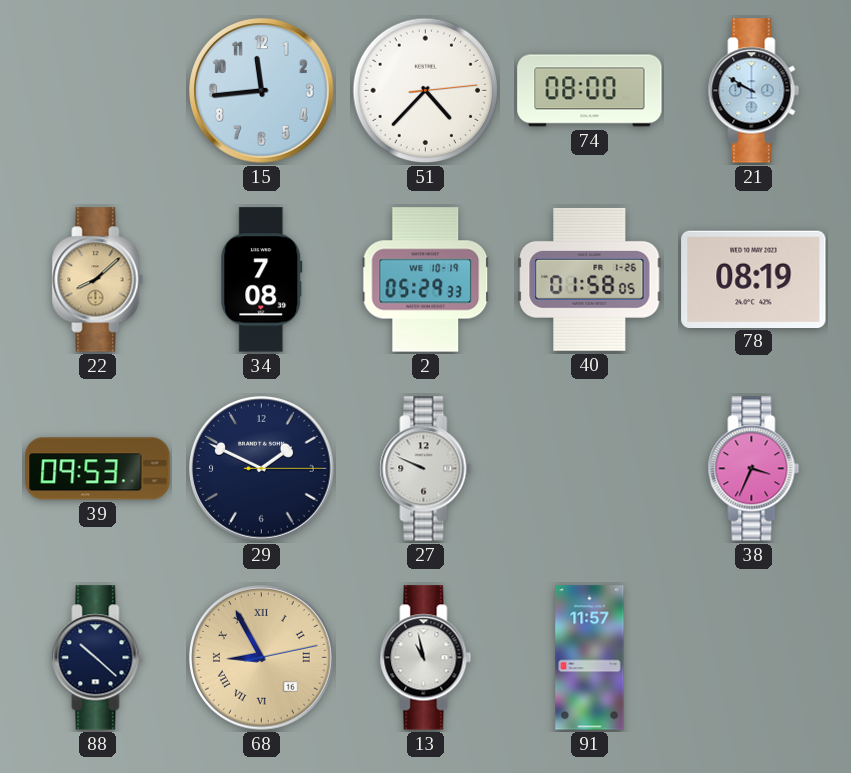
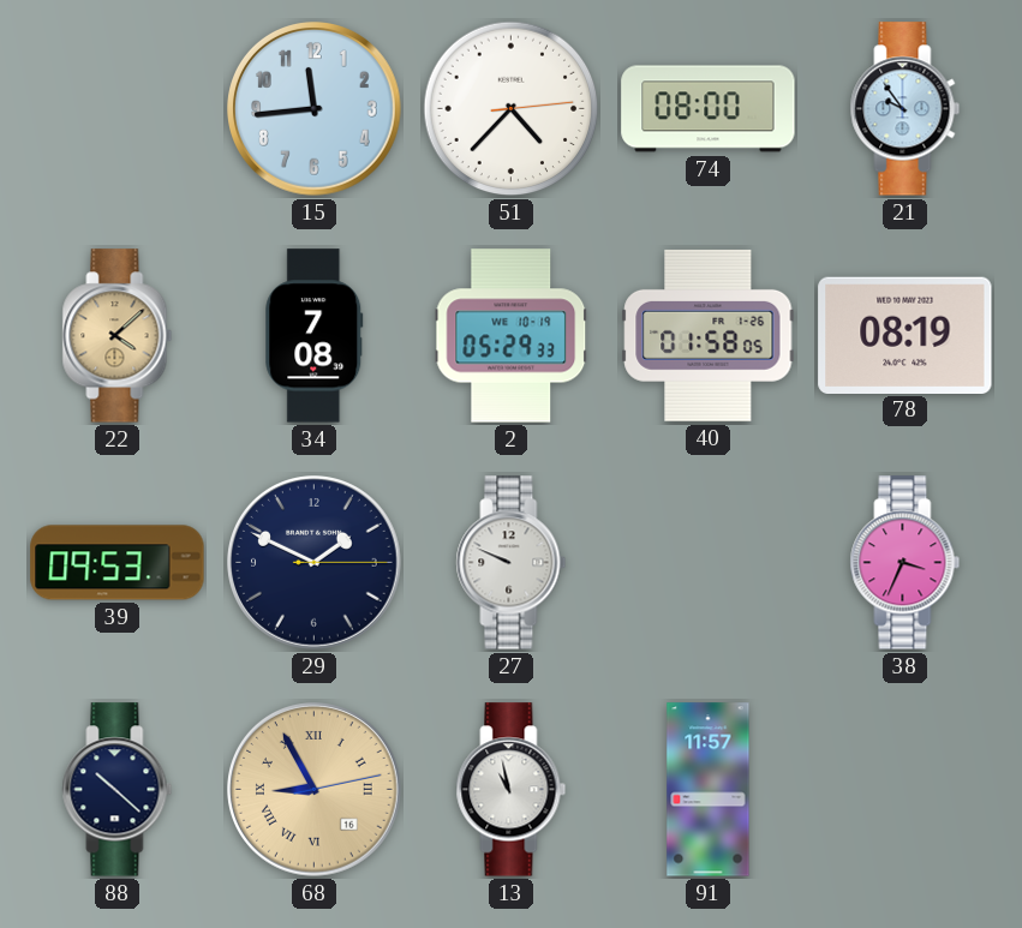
21: 9:50 -> 9:54 (906, 109)
22: 8:08 -> 4:08 (118, 336)
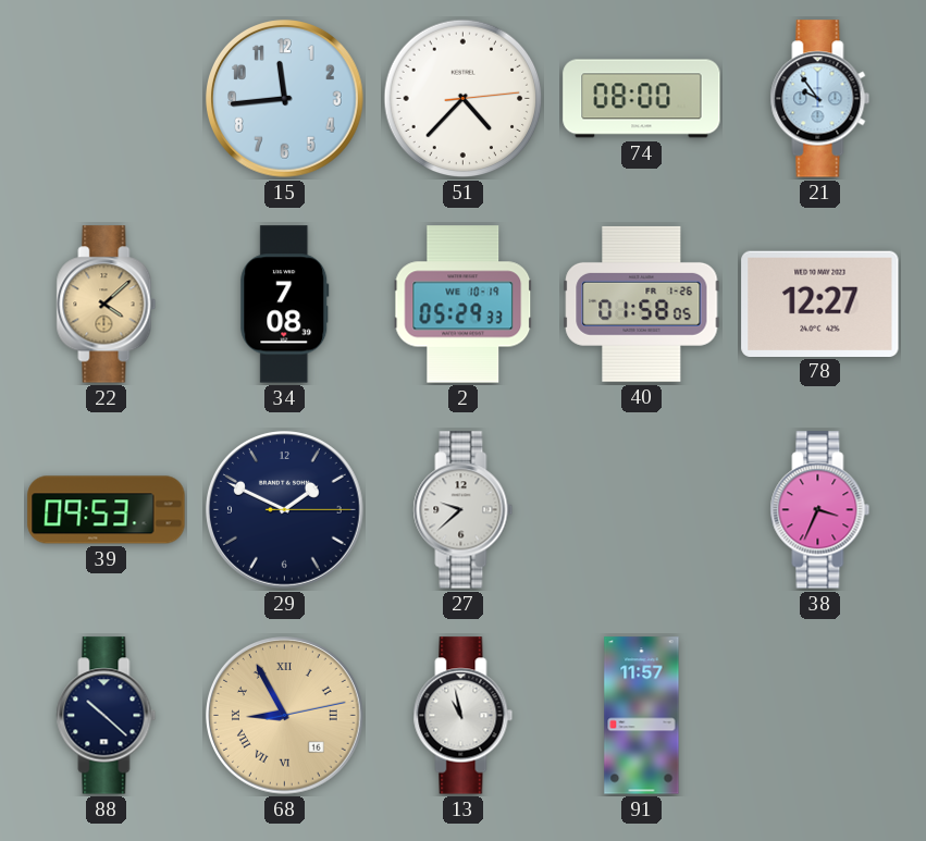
78: 08:19 -> 12:27 (820, 304)
27: 9:49 -> 9:38 (464, 510)
